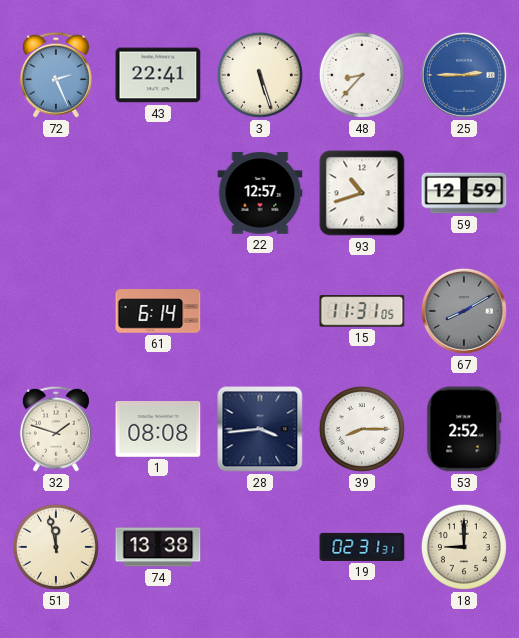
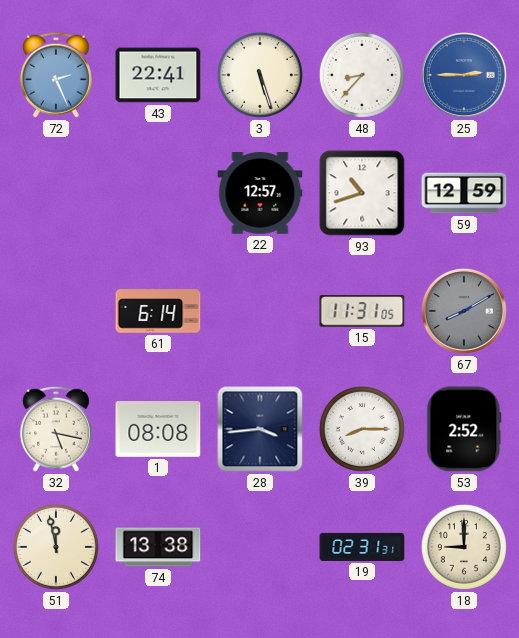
32: 1:48 -> 5:17 (56, 429)
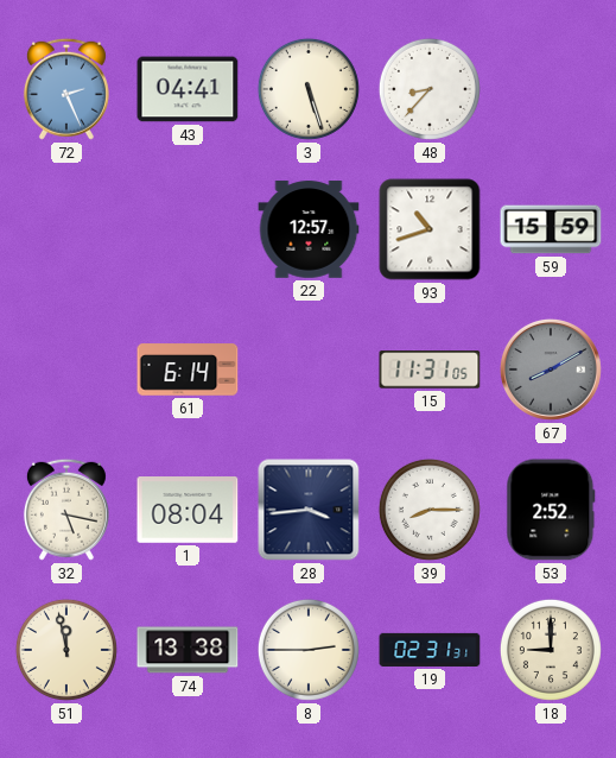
43: 22:41 -> 04:41 (188, 89)
25: 2:45 -> none (464, 75)
59: 12:59 -> 15:59 (551, 229)
1: 08:08 -> 08:04 (188, 511)
8: none -> 2:45 (309, 650)
